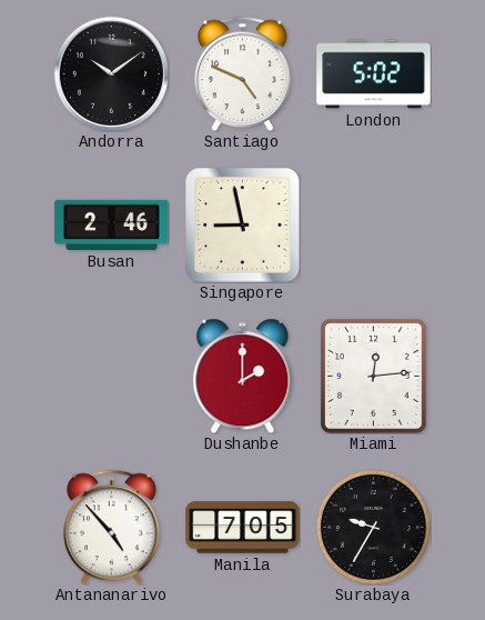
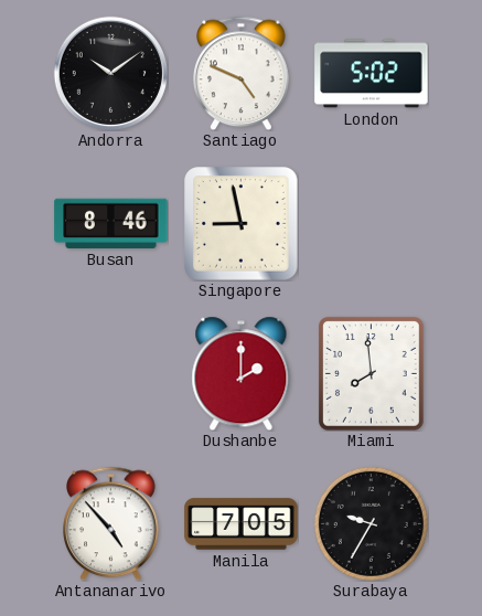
Busan: 2:46 -> 8:46 (111, 223)
Miami: 12:14 -> 7:59 (371, 373)
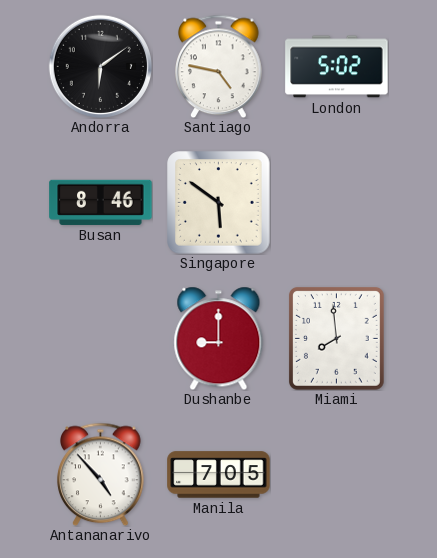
Andorra: 10:09 -> 6:09 (100, 66)
Santiago: 4:49 -> 4:47 (219, 66)
Singapore: 8:58 -> 5:51 (219, 203)
Dushanbe: 2:00 -> 9:00 (219, 338)
Surabaya: 9:35 -> none (371, 523)
